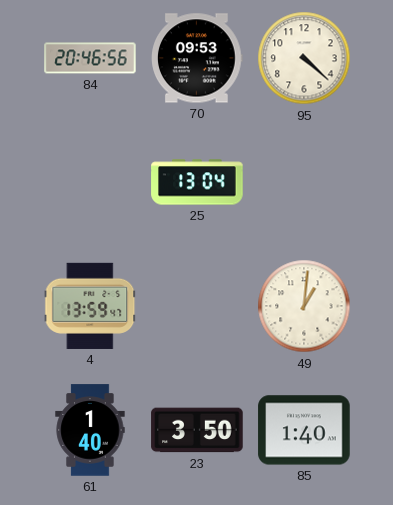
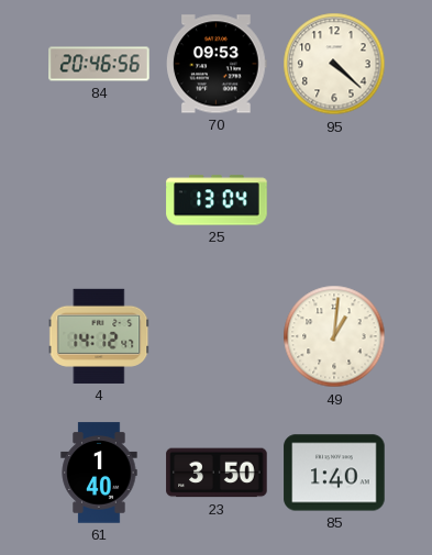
4: 13:59 -> 14:12 (99, 336)
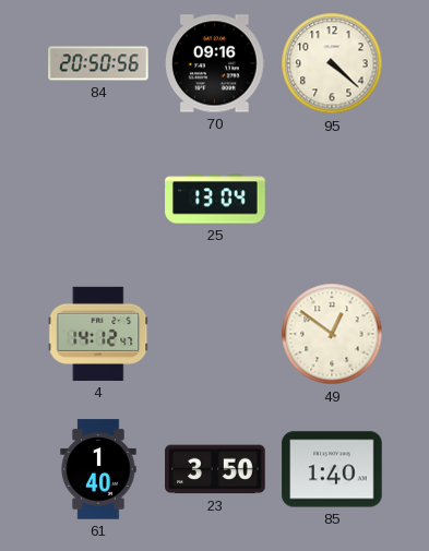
84: 20:46 -> 20:50 (98, 63)
70: 09:53 -> 09:16 (216, 63)
49: 1:01 -> 12:51 (332, 334)
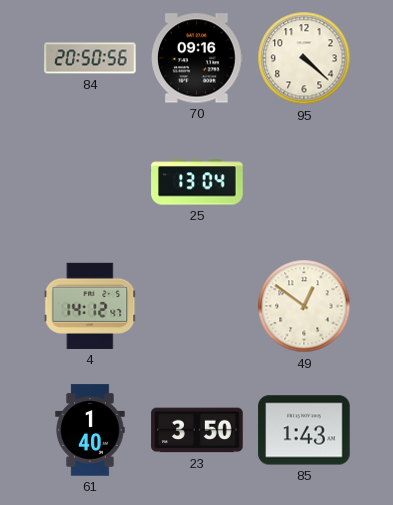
85: 1:40 -> 1:43 (304, 430)
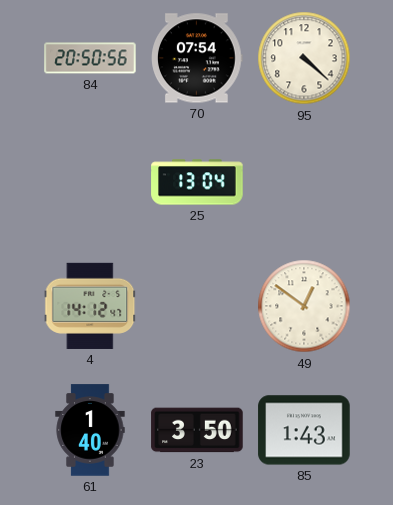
70: 09:16 -> 07:54 (198, 58)
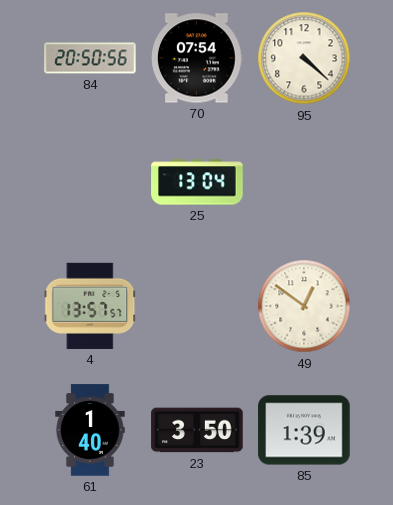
4: 14:12 -> 13:57 (90, 306)
85: 1:43 -> 1:39 (304, 430)
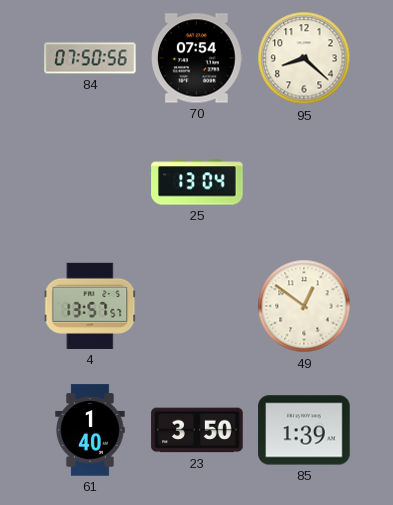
84: 20:50 -> 07:50 (90, 58)
95: 4:22 -> 8:22 (304, 58)
